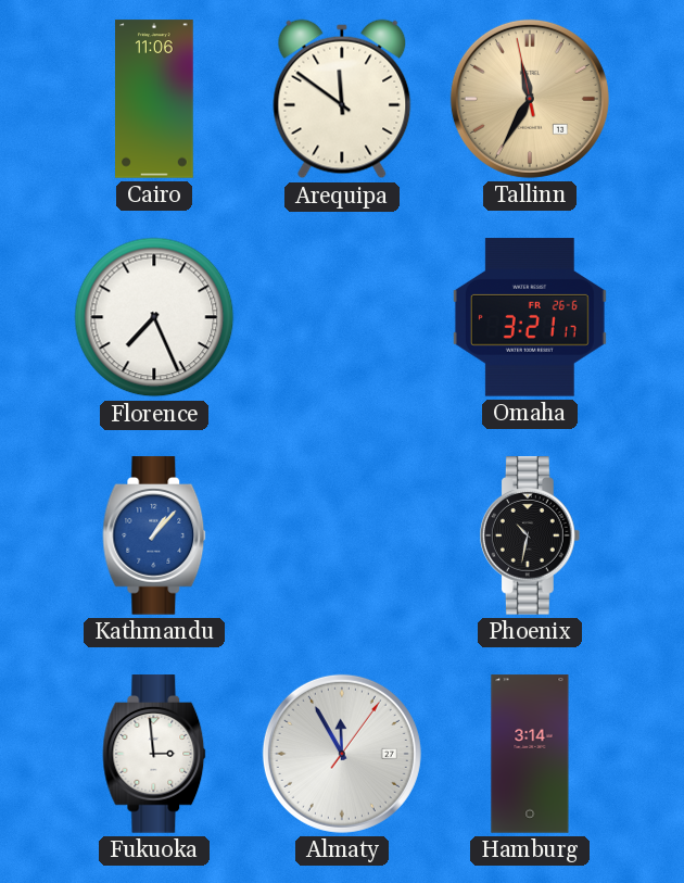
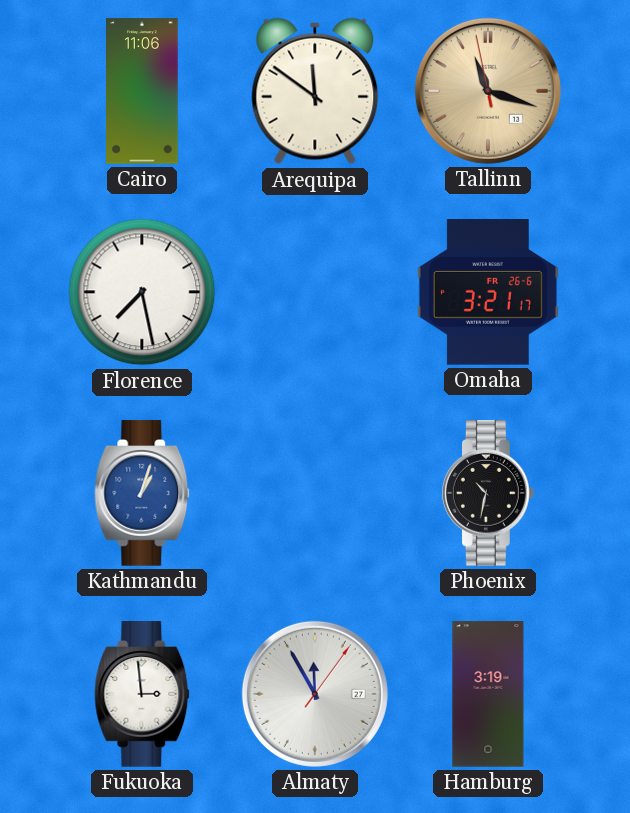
Tallinn: 11:34 -> 11:17 (488, 91)
Florence: 7:26 -> 7:28 (142, 292)
Kathmandu: 1:07 -> 1:03 (142, 493)
Hamburg: 3:14 -> 3:19 (488, 694)
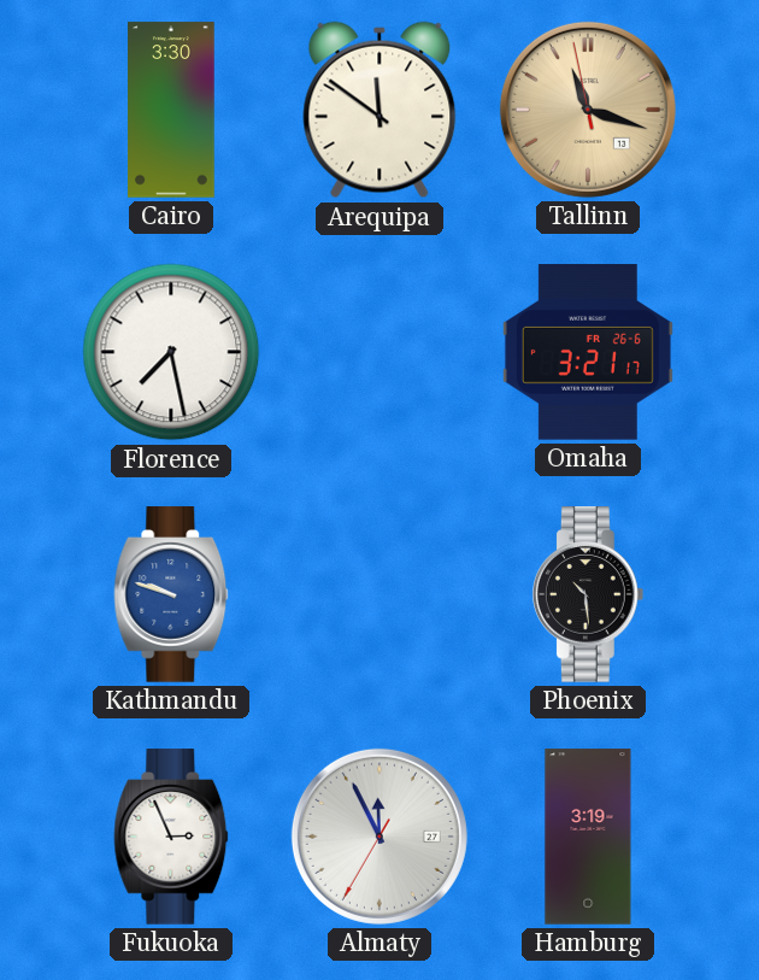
Cairo: 11:06 -> 3:30 (172, 110)
Kathmandu: 1:03 -> 9:48 (171, 594)
Phoenix: 10:32 -> 10:29 (588, 594)
Fukuoka: 2:59 -> 2:56 (171, 837)
Almaty: 11:55:06 -> 11:55:35 (379, 837)
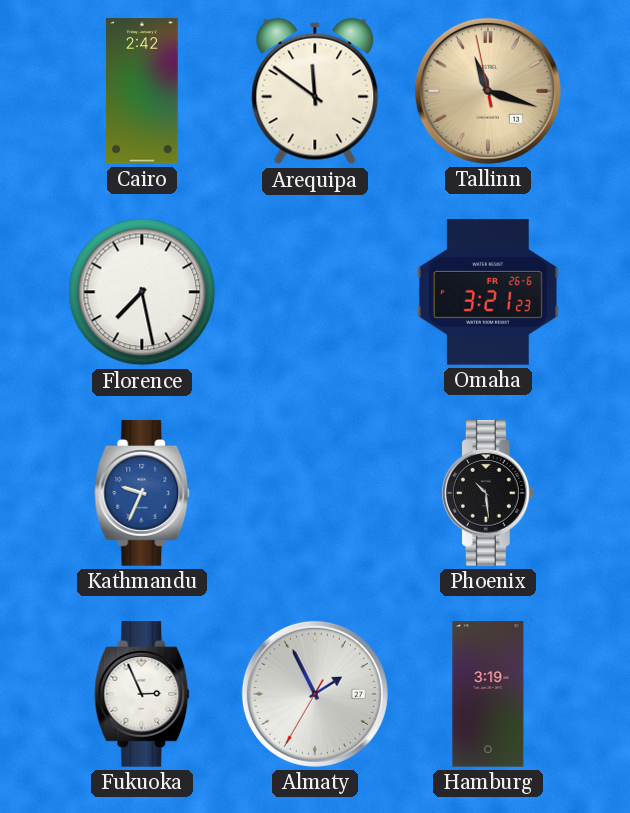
Cairo: 3:30 -> 2:42 (143, 91)
Omaha: 3:21:17 -> 3:21:23 (488, 292)
Kathmandu: 9:48 -> 9:34 (142, 493)
Almaty: 11:55 -> 1:55 (315, 694)
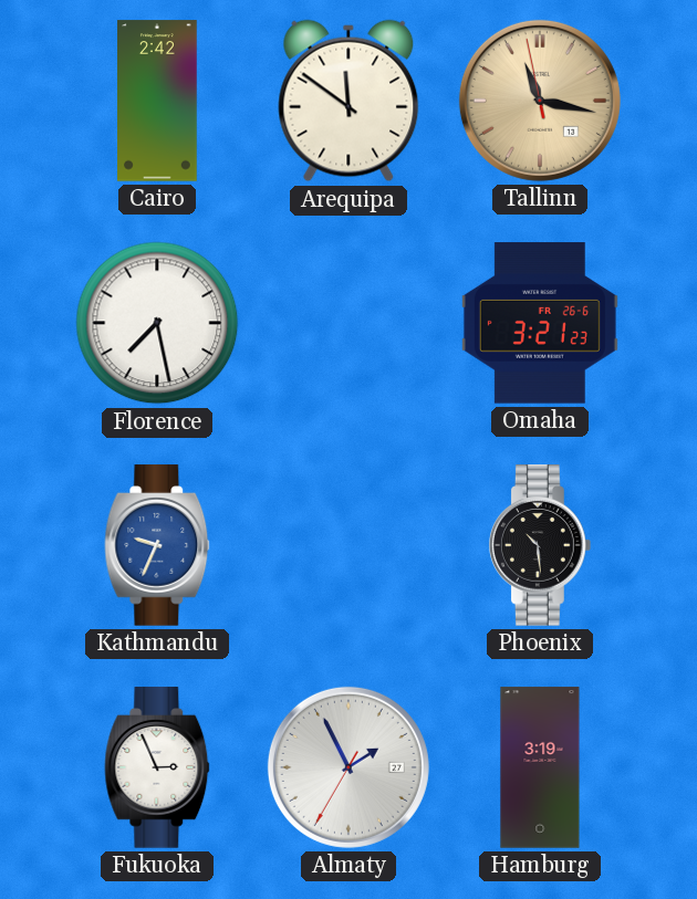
Tallinn: 11:17 -> 11:16 (540, 101)
